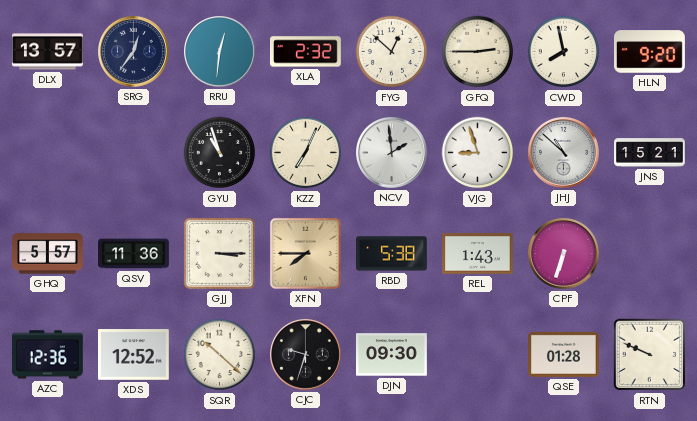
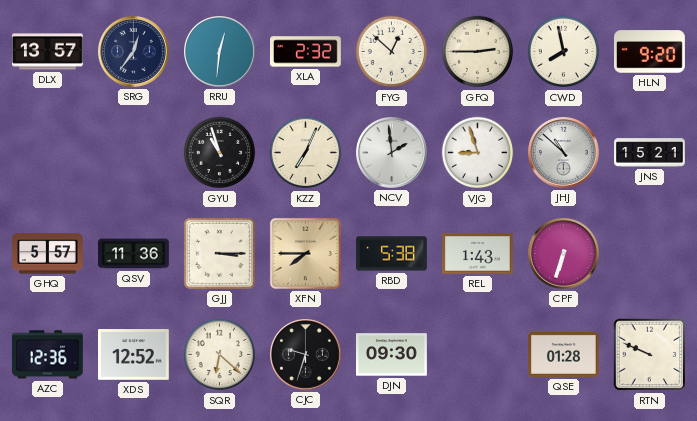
SQR: 10:22 -> 6:22 (220, 355)
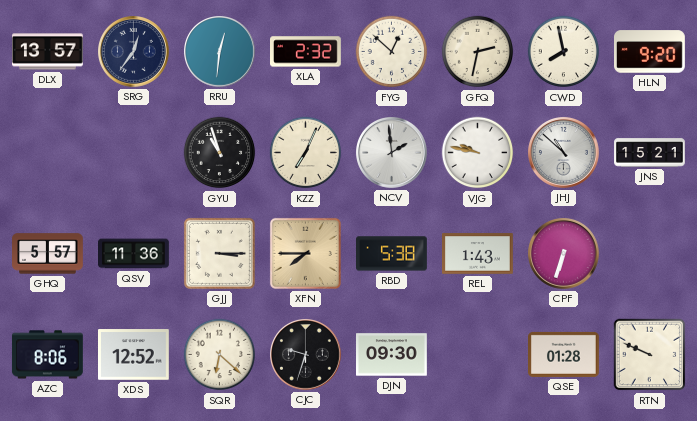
GFQ: 2:45 -> 2:32 (478, 52)
VJG: 8:57 -> 9:47 (478, 153)
AZC: 12:36 -> 8:06 (48, 355)
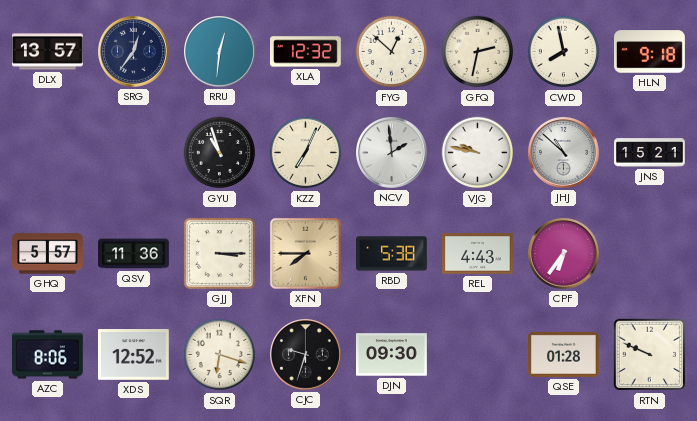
XLA: 2:32 -> 12:32 (306, 52)
HLN: 9:20 -> 9:18 (650, 52)
REL: 1:43 -> 4:43 (478, 254)
CPF: 6:33 -> 6:36 (564, 254)
SQR: 6:22 -> 6:18 (220, 355)
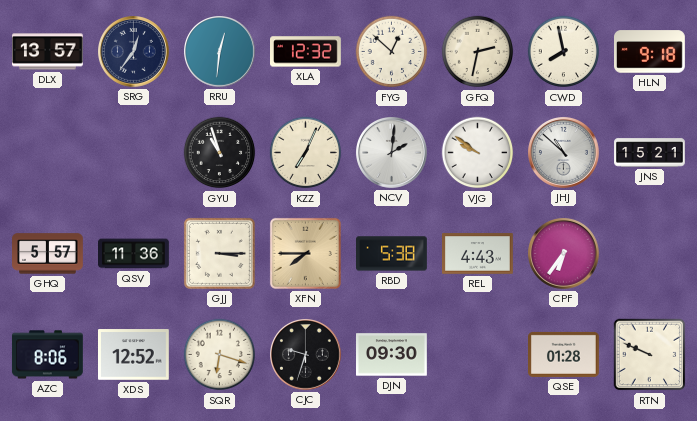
NCV: 1:59 -> 2:01 (392, 153)
VJG: 9:47 -> 9:51 (478, 153)
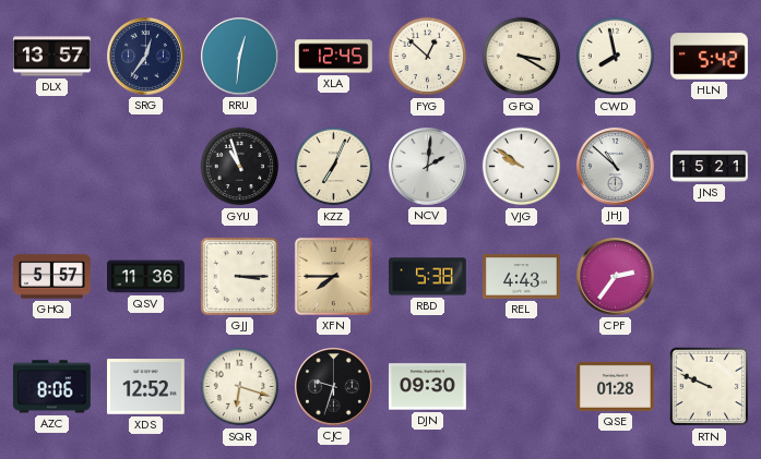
XLA: 12:32 -> 12:45 (334, 57)
GFQ: 2:32 -> 3:20 (522, 57)
HLN: 9:18 -> 5:42 (710, 57)
CPF: 6:36 -> 2:36 (616, 277)
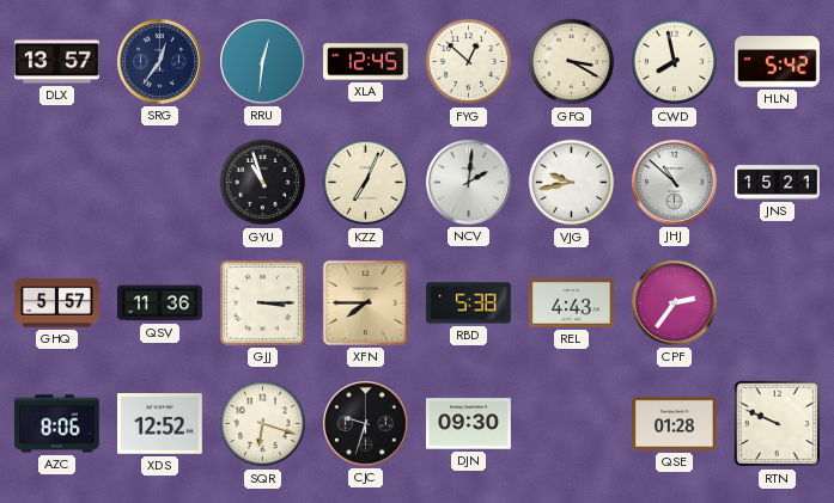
VJG: 9:51 -> 9:43 (572, 183)
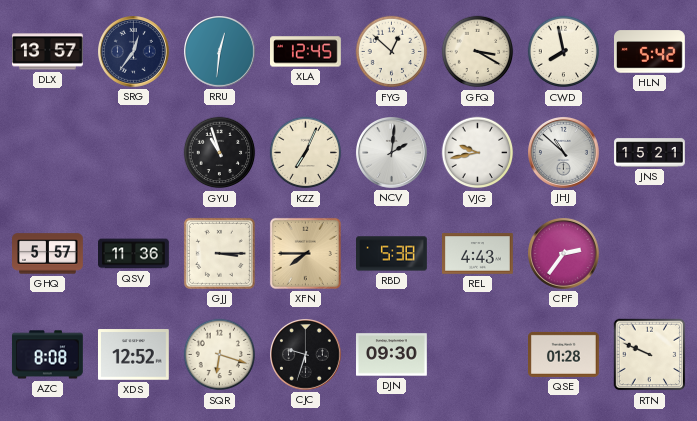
AZC: 8:06 -> 8:08 (48, 355)
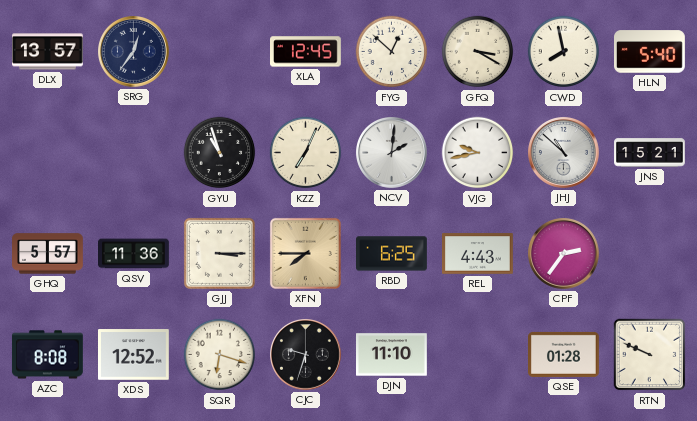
RRU: 12:31 -> none (220, 52)
HLN: 5:42 -> 5:40 (650, 52)
RBD: 5:38 -> 6:25 (392, 254)
DJN: 09:30 -> 11:10 (392, 355)
